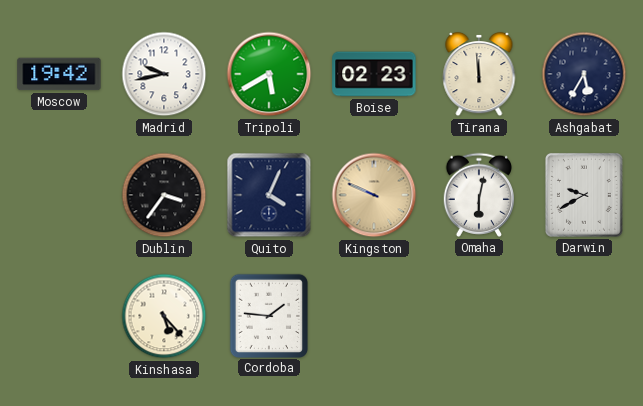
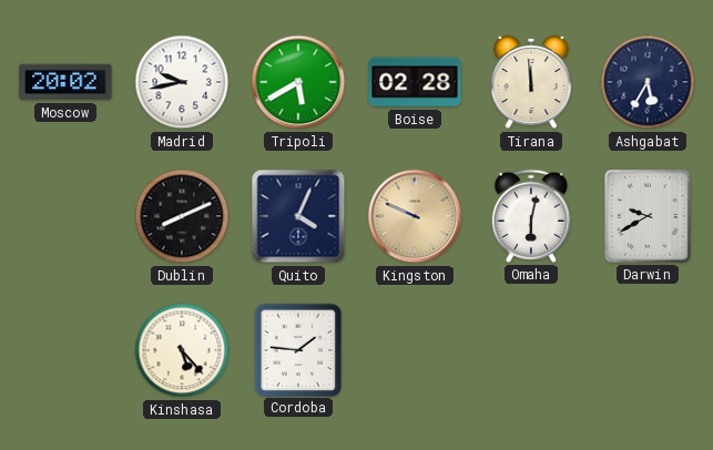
Moscow: 19:42 -> 20:02 (65, 82)
Boise: 02:23 -> 02:28 (415, 82)
Dublin: 3:36 -> 8:11 (182, 216)
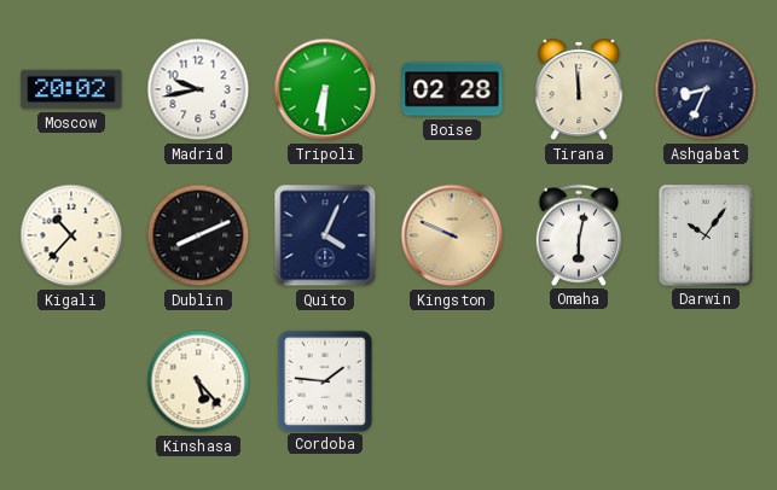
Tripoli: 5:40 -> 6:31 (325, 89)
Ashgabat: 5:35 -> 8:34 (706, 89)
Kigali: none -> 10:37 (71, 235)
Darwin: 9:40 -> 10:06 (706, 235)
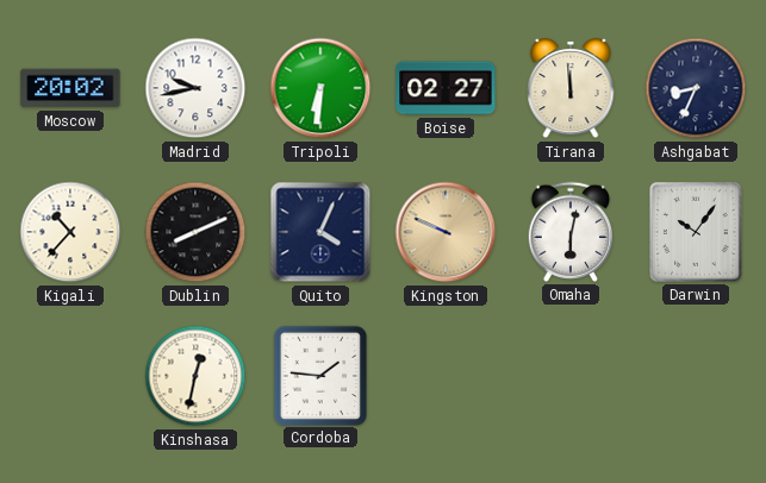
Boise: 02:28 -> 02:27 (446, 88)
Kinshasa: 5:23 -> 12:32 (195, 376)
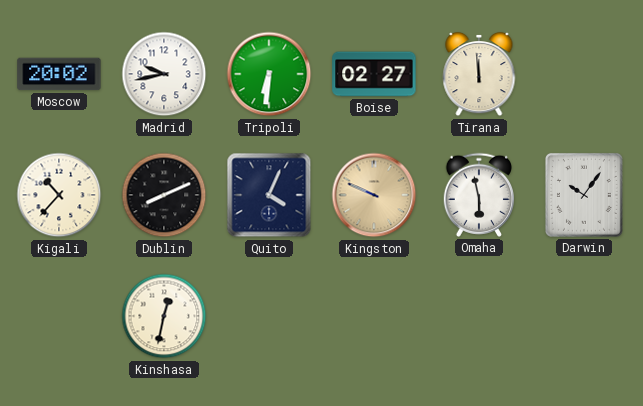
Ashgabat: 8:34 -> none (696, 88)
Omaha: 6:02 -> 5:58 (478, 195)
Cordoba: 1:46 -> none (319, 375)
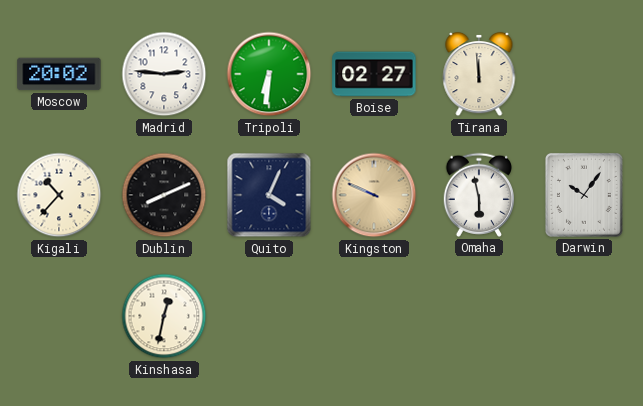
Madrid: 9:43 -> 2:46 (164, 74)
